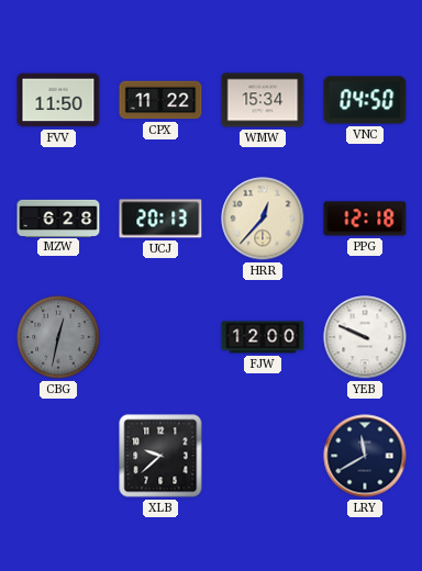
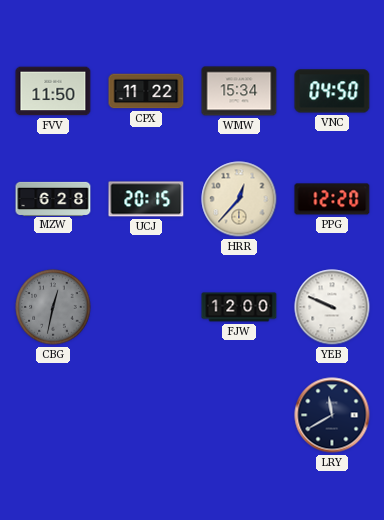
UCJ: 20:13 -> 20:15 (146, 199)
PPG: 12:18 -> 12:20 (332, 199)
XLB: 9:38 -> none (160, 456)
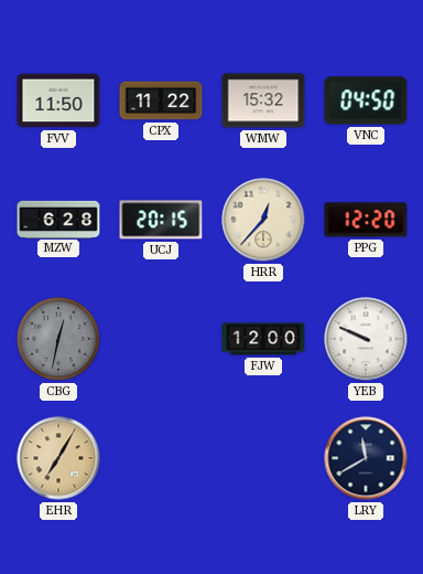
WMW: 15:34 -> 15:32 (263, 100)
EHR: none -> 7:05 (58, 458)
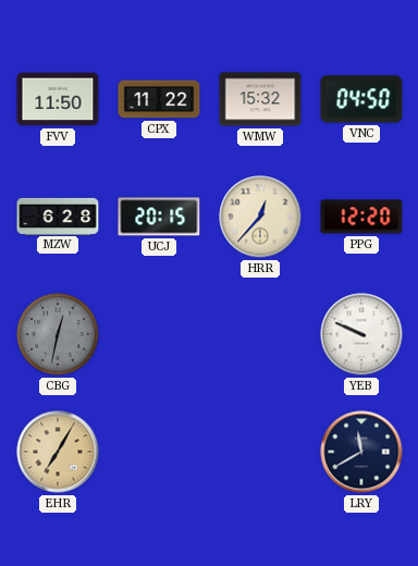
FJW: 12:00 -> none (263, 339)
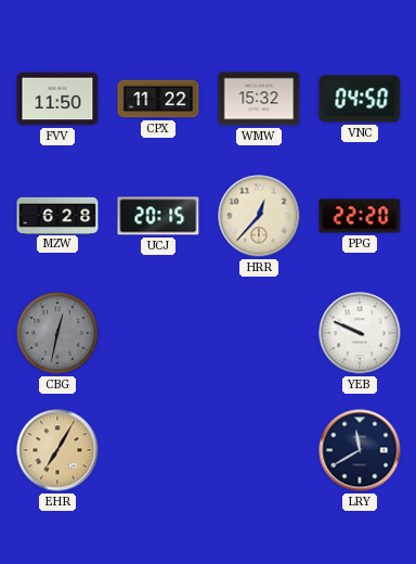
PPG: 12:20 -> 22:20 (360, 216)
